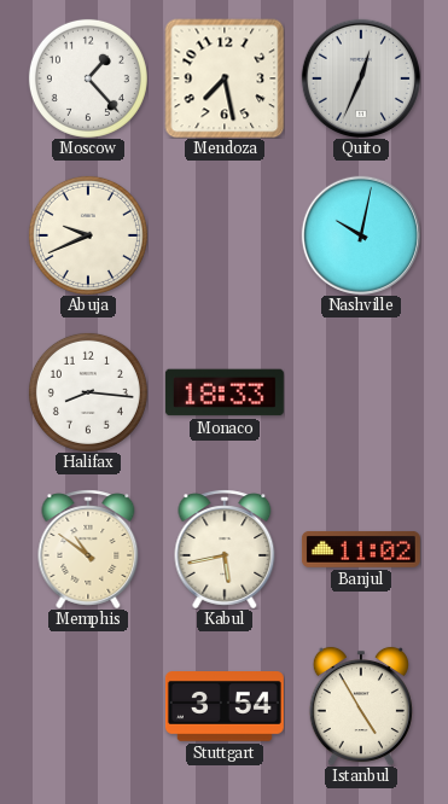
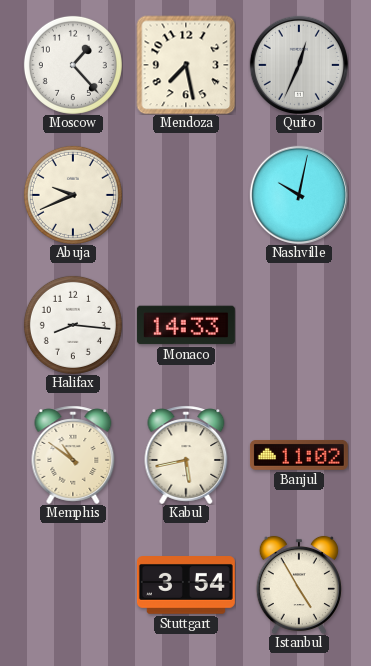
Monaco: 18:33 -> 14:33 (186, 325)
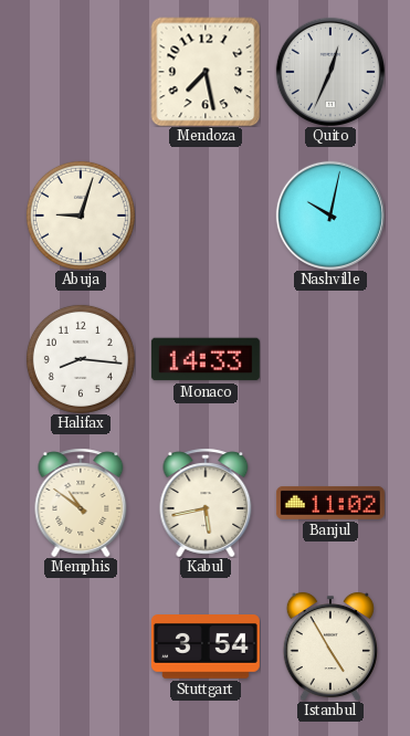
Moscow: 1:23 -> none (73, 65)
Abuja: 9:41 -> 9:03 (81, 215)
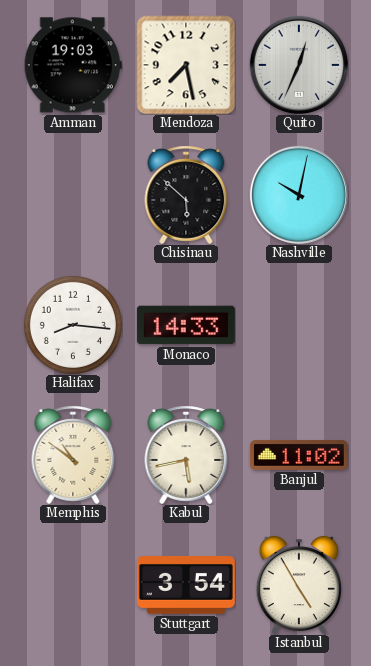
Amman: none -> 19:03 (73, 65)
Abuja: 9:03 -> none (81, 215)
Chisinau: none -> 5:52 (186, 195)
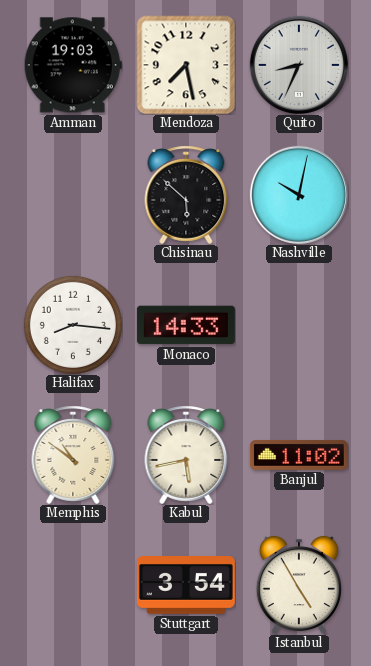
Quito: 12:34 -> 8:34 (298, 64)
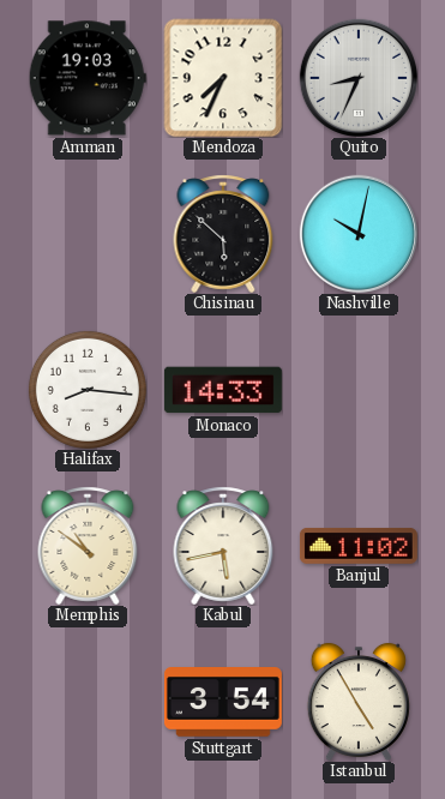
Mendoza: 7:28 -> 7:34 (223, 78)
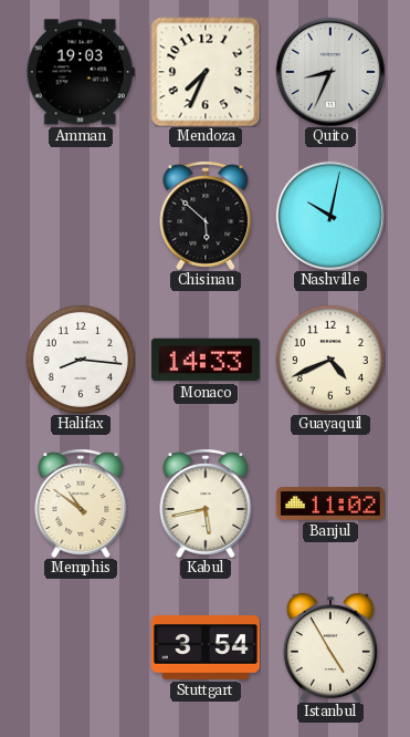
Guayaquil: none -> 4:41 (330, 360)
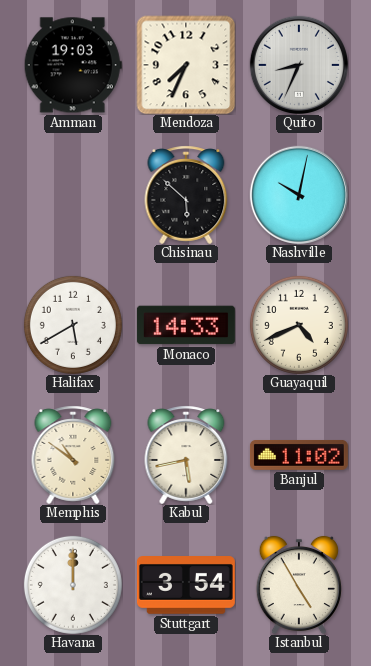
Halifax: 8:16 -> 5:40 (73, 325)
Havana: none -> 12:00 (73, 585)
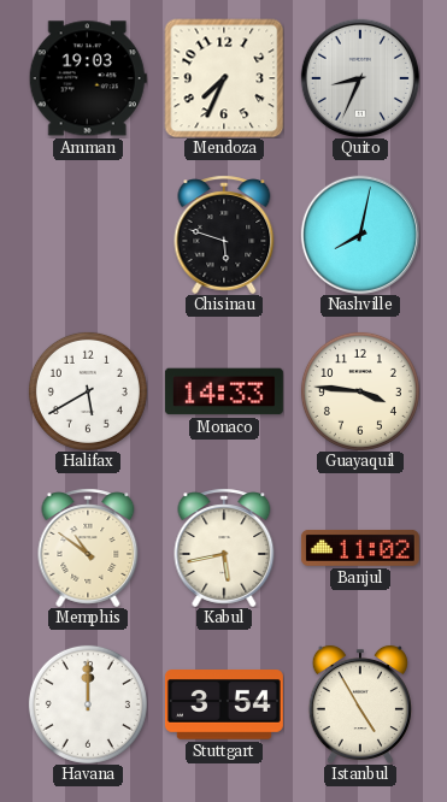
Chisinau: 5:52 -> 5:48 (224, 235)
Nashville: 10:02 -> 8:02 (359, 234)
Guayaquil: 4:41 -> 3:46 (360, 391)
